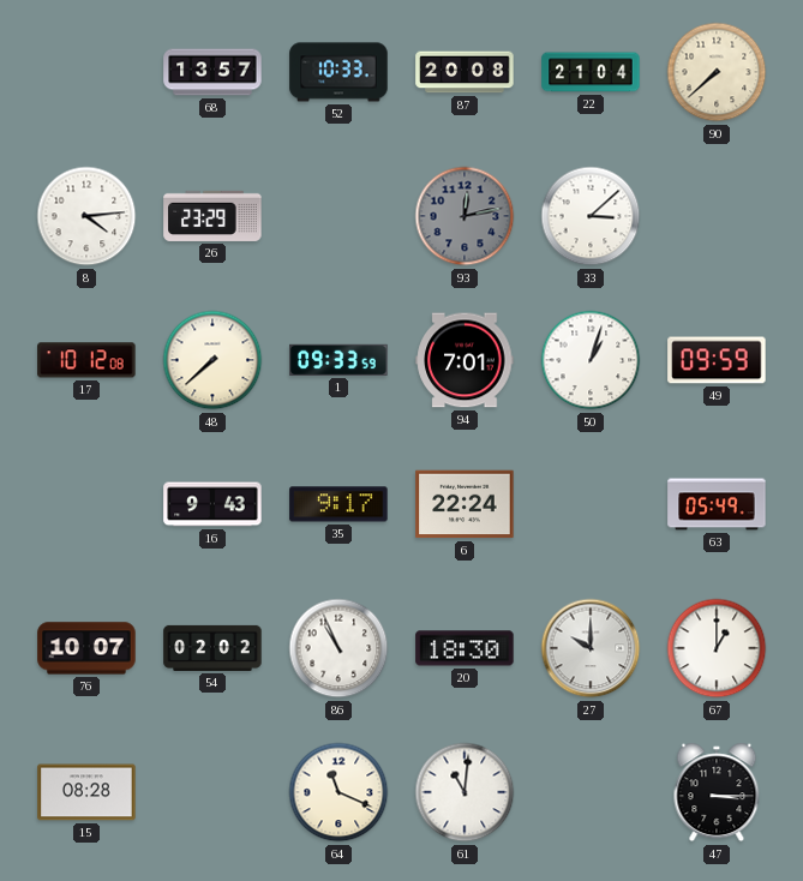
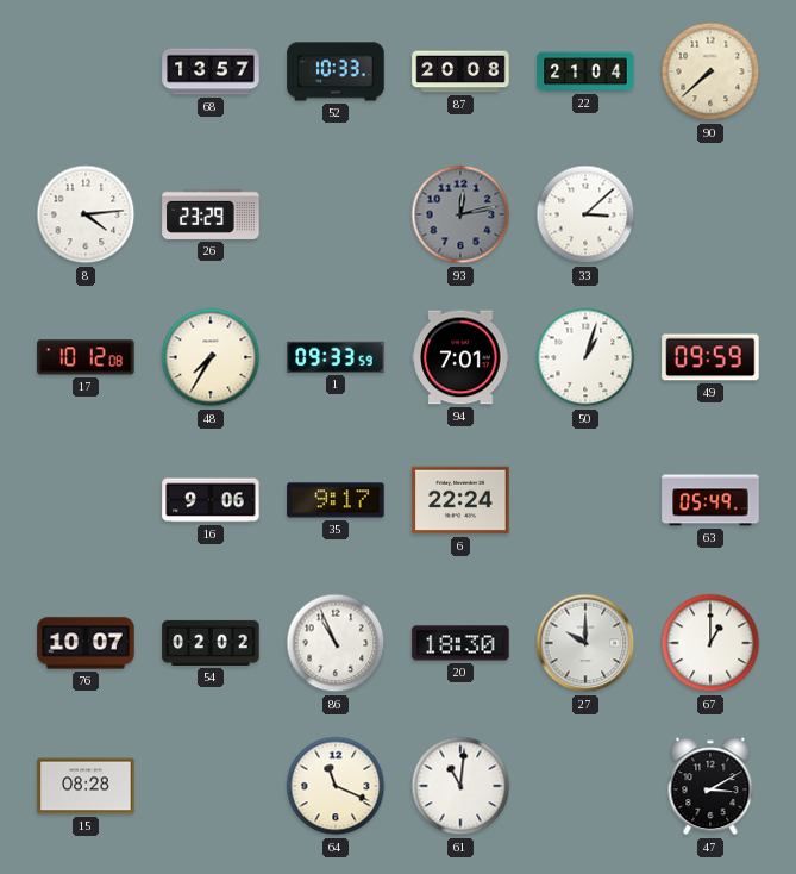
48: 7:38 -> 7:35 (211, 357)
16: 9:43 -> 9:06 (211, 500)
47: 3:15 -> 3:10 (710, 786)
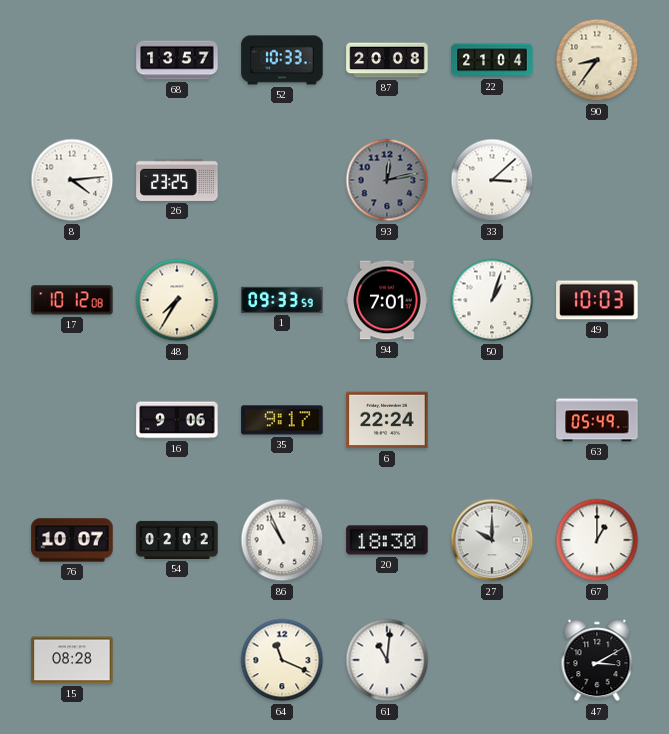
90: 7:38 -> 8:36 (597, 60)
26: 23:29 -> 23:25 (177, 180)
49: 09:59 -> 10:03 (597, 300)
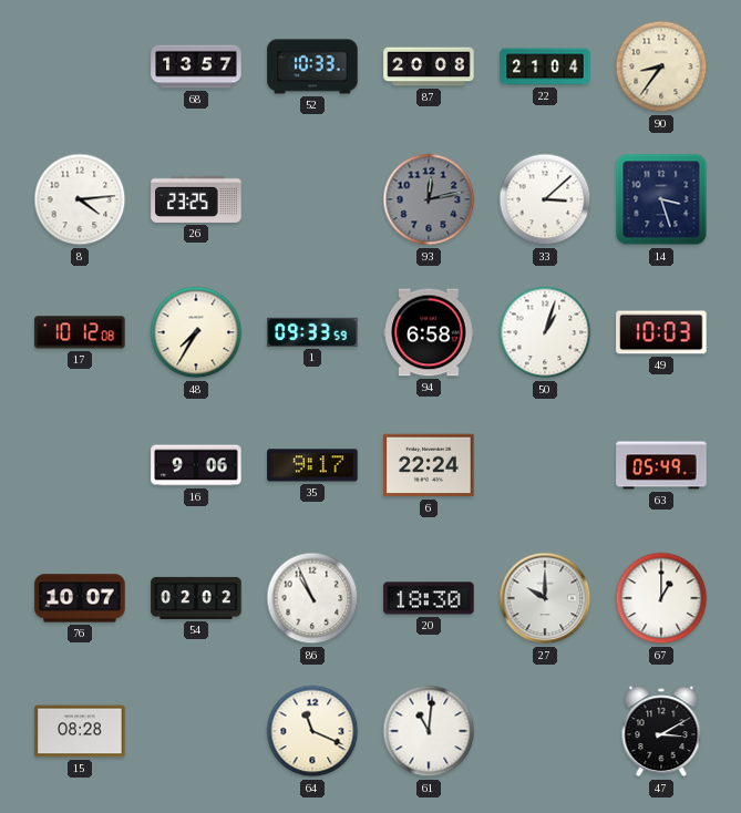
14: none -> 3:27 (661, 199)
94: 7:01 -> 6:58 (429, 332)
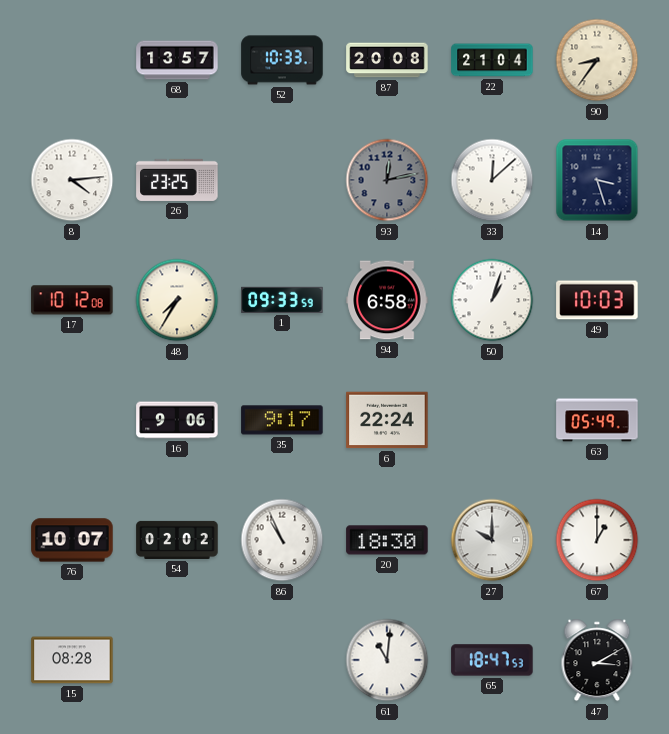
33: 3:08 -> 12:08 (492, 180)
64: 11:19 -> none (312, 731)
65: none -> 18:47 (492, 660)
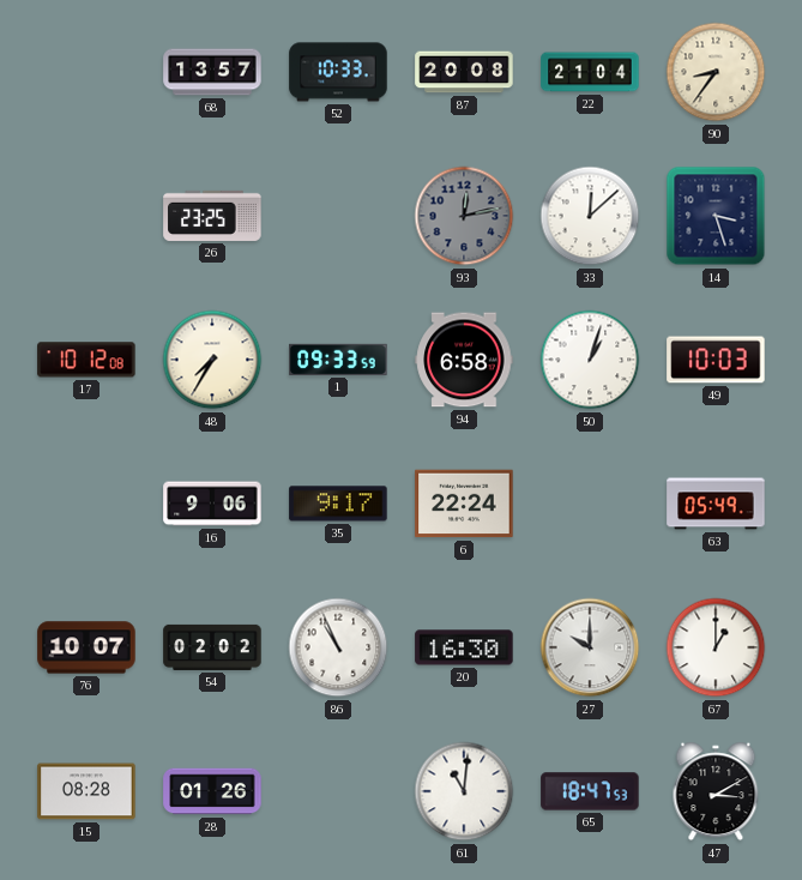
8: 4:14 -> none (72, 180)
20: 18:30 -> 16:30 (464, 647)
28: none -> 01:26 (212, 791)
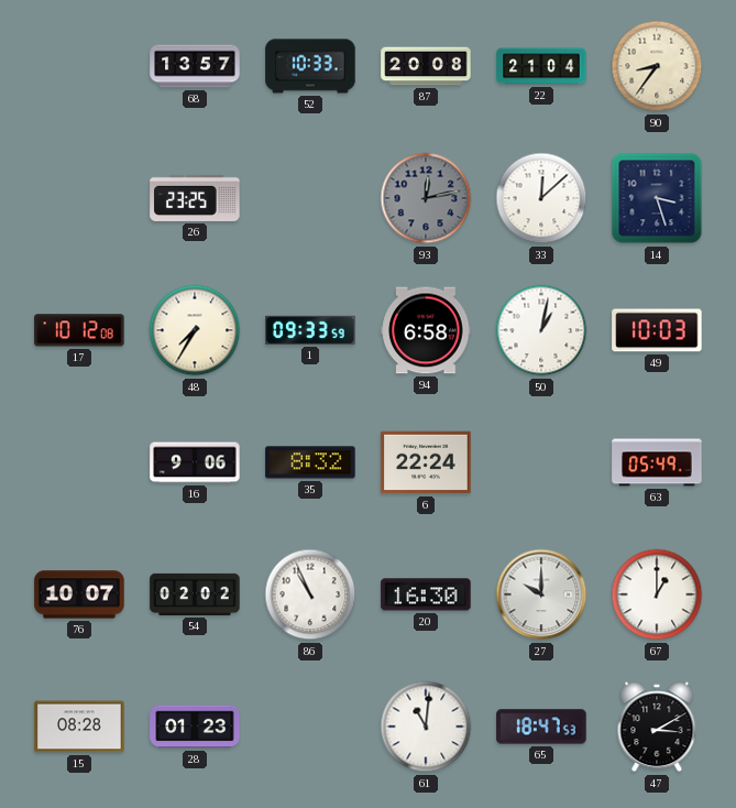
50: 1:03 -> 1:02 (541, 330)
35: 9:17 -> 8:32 (310, 462)
28: 01:26 -> 01:23 (195, 727)
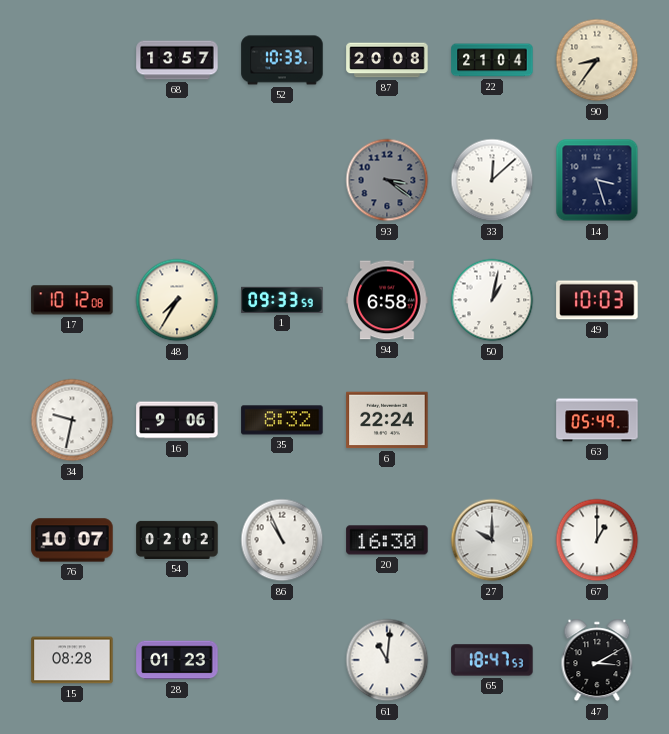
26: 23:25 -> none (195, 198)
93: 12:13 -> 3:21 (387, 180)
34: none -> 9:32 (72, 420)
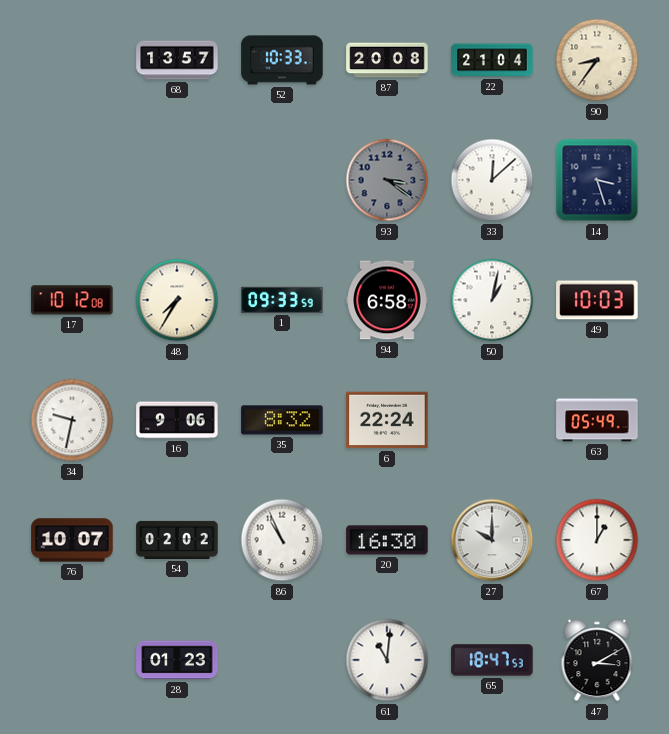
15: 08:28 -> none (72, 660)
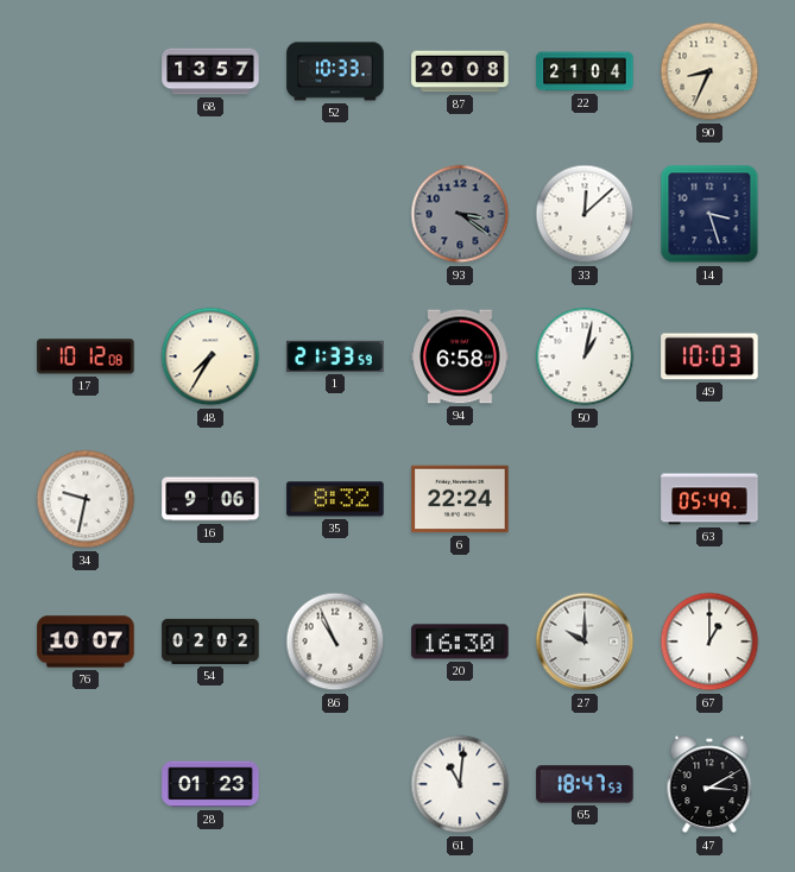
90: 8:36 -> 8:34 (709, 71)
1: 09:33 -> 21:33 (335, 356)
